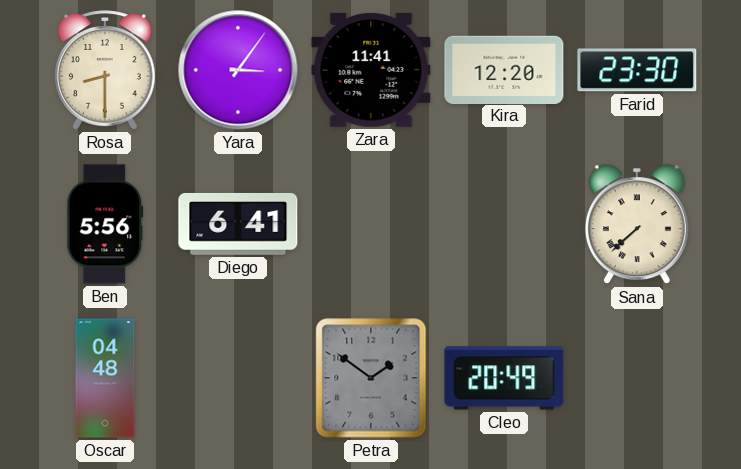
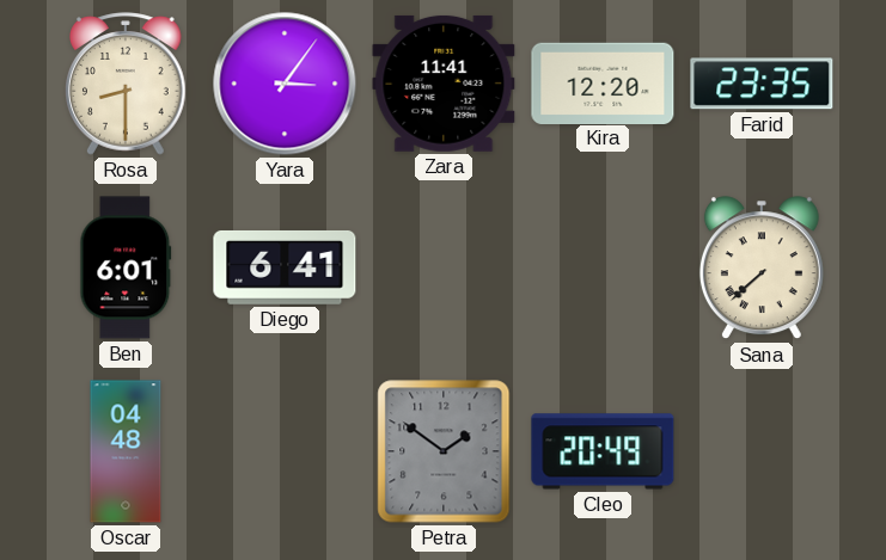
Farid: 23:30 -> 23:35 (762, 84)
Ben: 5:56 -> 6:01 (126, 267)
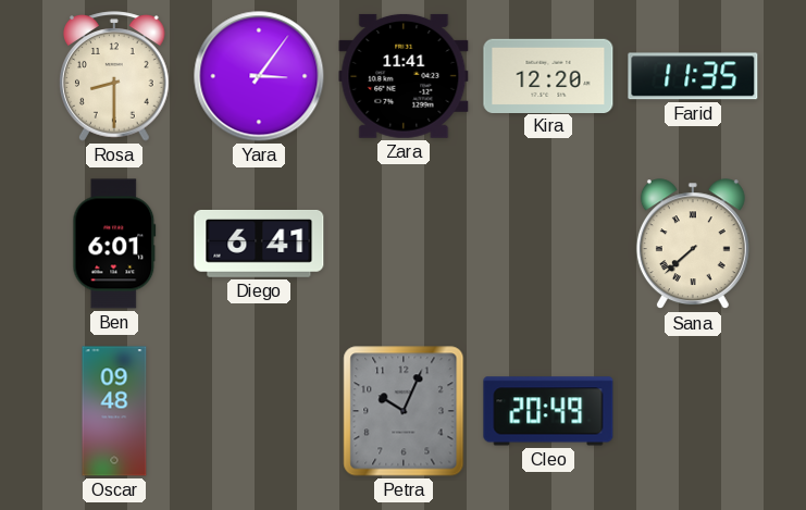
Farid: 23:35 -> 11:35 (693, 76)
Oscar: 04:48 -> 09:48 (114, 411)
Petra: 1:51 -> 10:04 (404, 411)
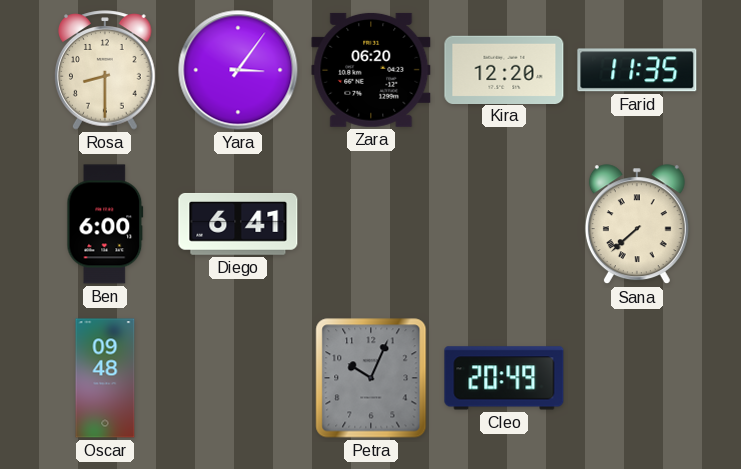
Zara: 11:41 -> 06:20 (371, 70)
Ben: 6:01 -> 6:00 (105, 224)
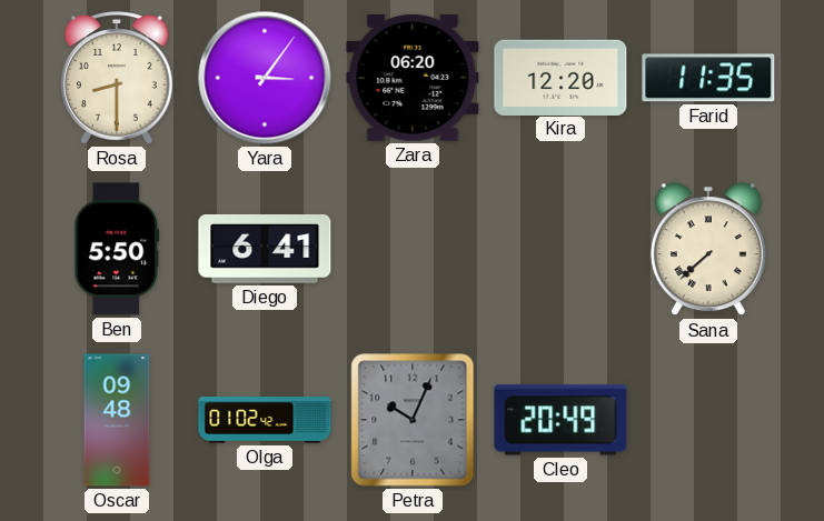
Ben: 6:00 -> 5:50 (117, 249)
Olga: none -> 01:02 (265, 420)
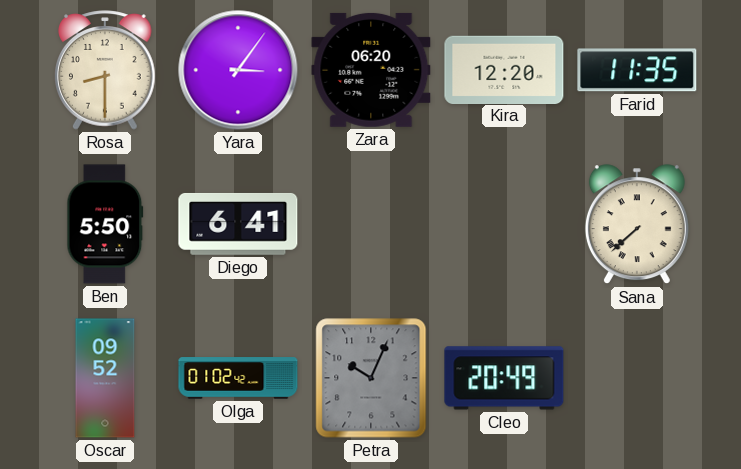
Oscar: 09:48 -> 09:52 (105, 378)
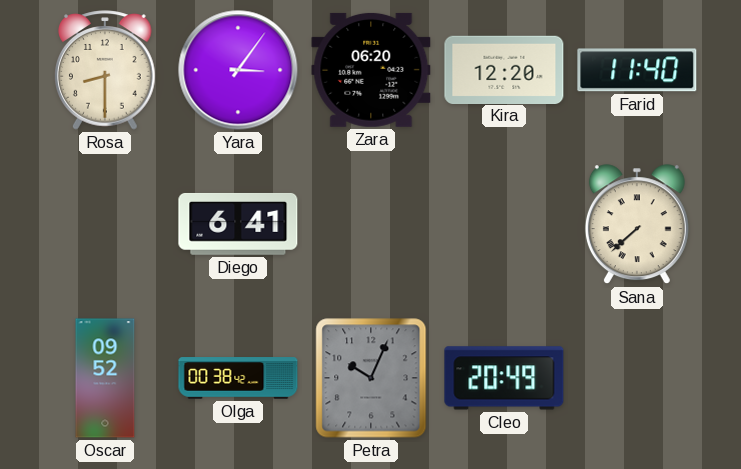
Farid: 11:35 -> 11:40 (637, 70)
Ben: 5:50 -> none (105, 224)
Olga: 01:02 -> 00:38 (238, 378)
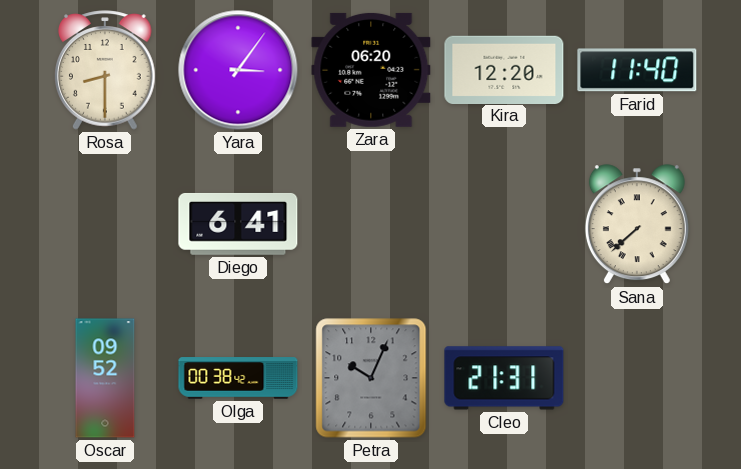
Cleo: 20:49 -> 21:31 (504, 378)
